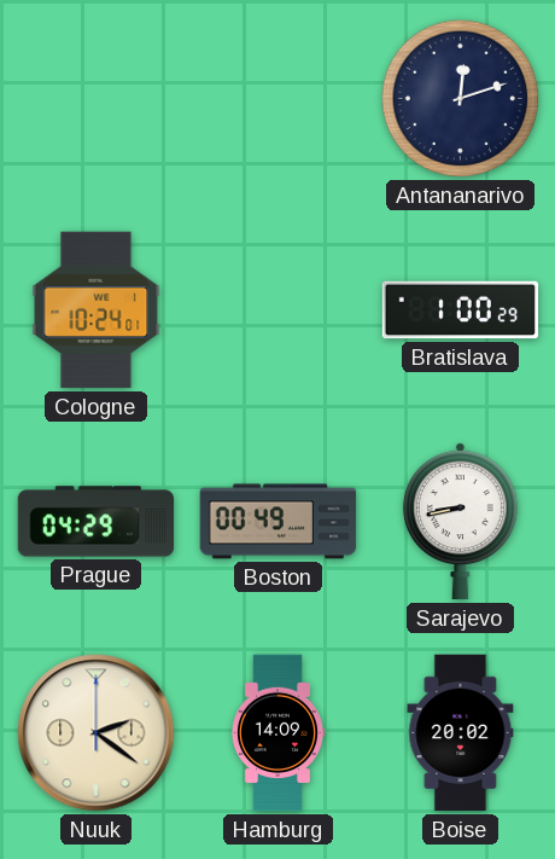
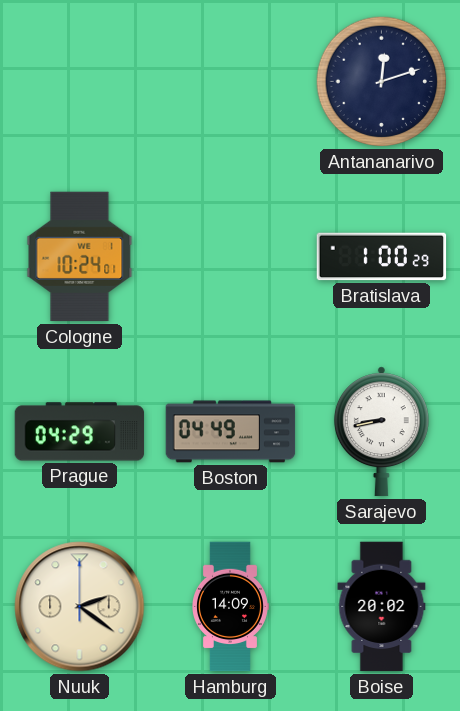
Boston: 00:49 -> 04:49 (231, 432)
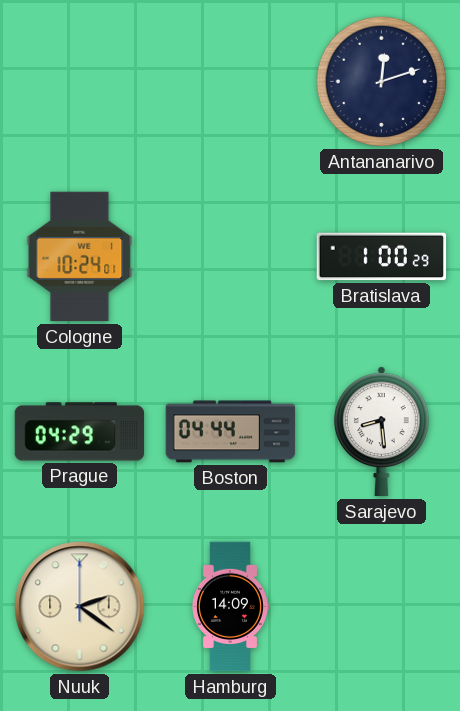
Boston: 04:49 -> 04:44 (231, 432)
Sarajevo: 8:43 -> 8:29 (381, 432)
Boise: 20:02 -> none (382, 607)
